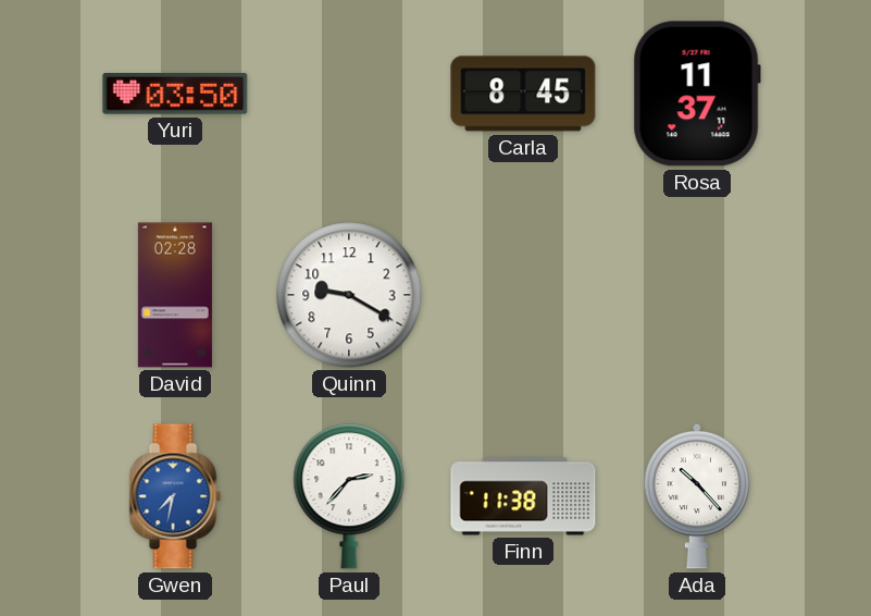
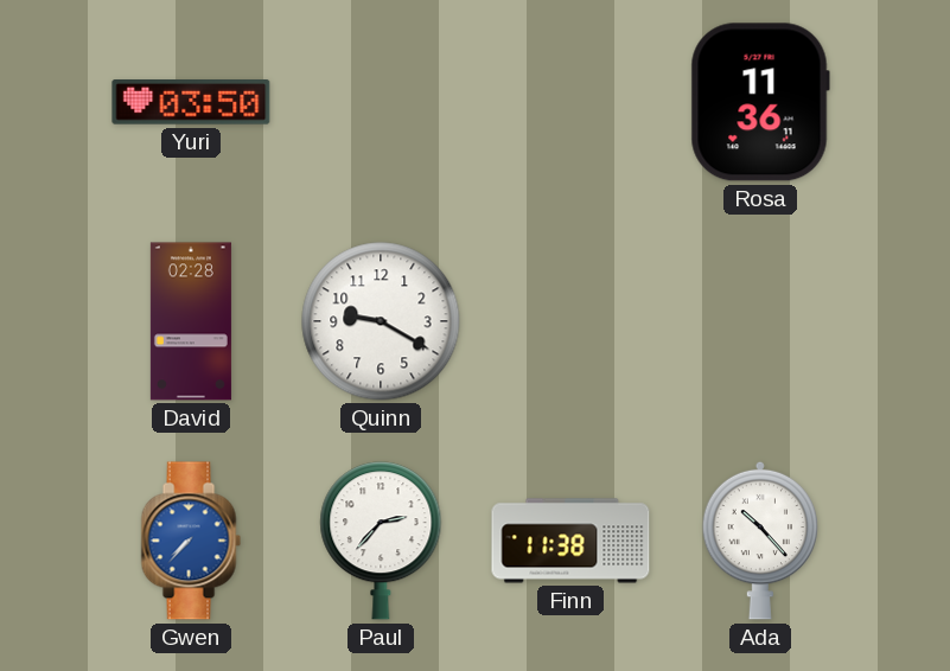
Carla: 8:45 -> none (523, 94)
Rosa: 11:37 -> 11:36 (760, 102)
Gwen: 7:32 -> 7:37 (191, 541)
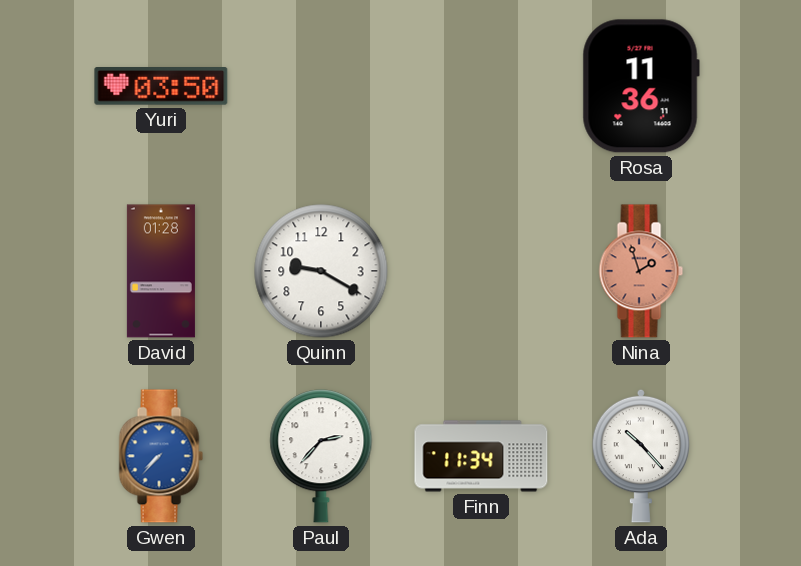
David: 02:28 -> 01:28 (161, 271)
Nina: none -> 1:57 (641, 271)
Finn: 11:38 -> 11:34 (481, 456)
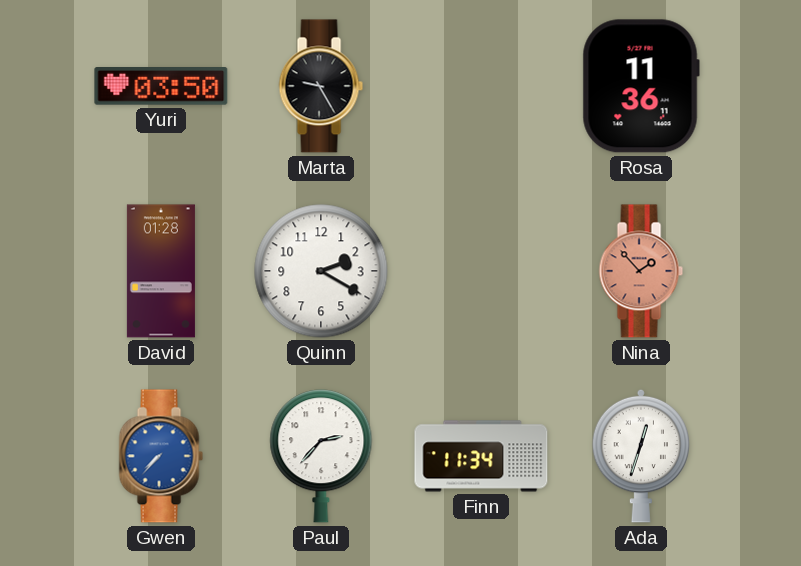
Marta: none -> 9:25 (321, 86)
Quinn: 9:20 -> 2:20 (321, 271)
Nina: 1:57 -> 1:53 (641, 271)
Ada: 10:23 -> 12:33 (641, 456)
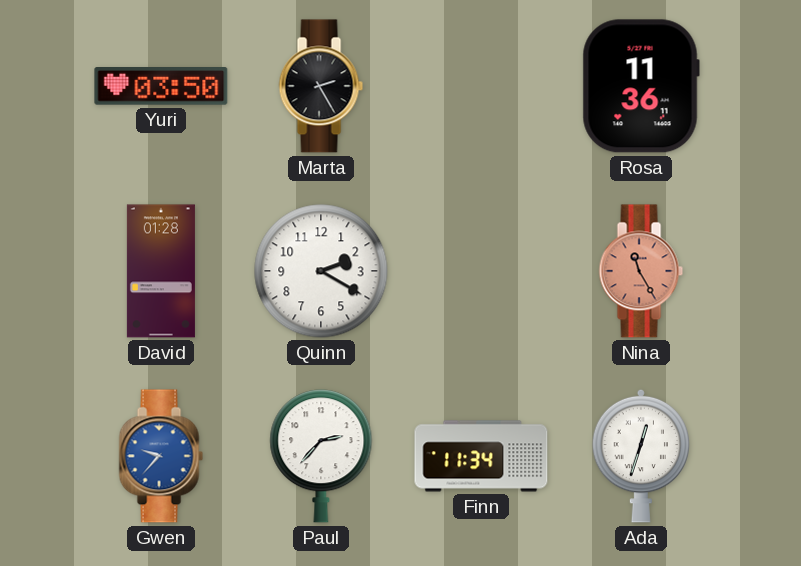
Marta: 9:25 -> 2:25 (321, 86)
Nina: 1:53 -> 11:25 (641, 271)
Gwen: 7:37 -> 9:37 (161, 456)
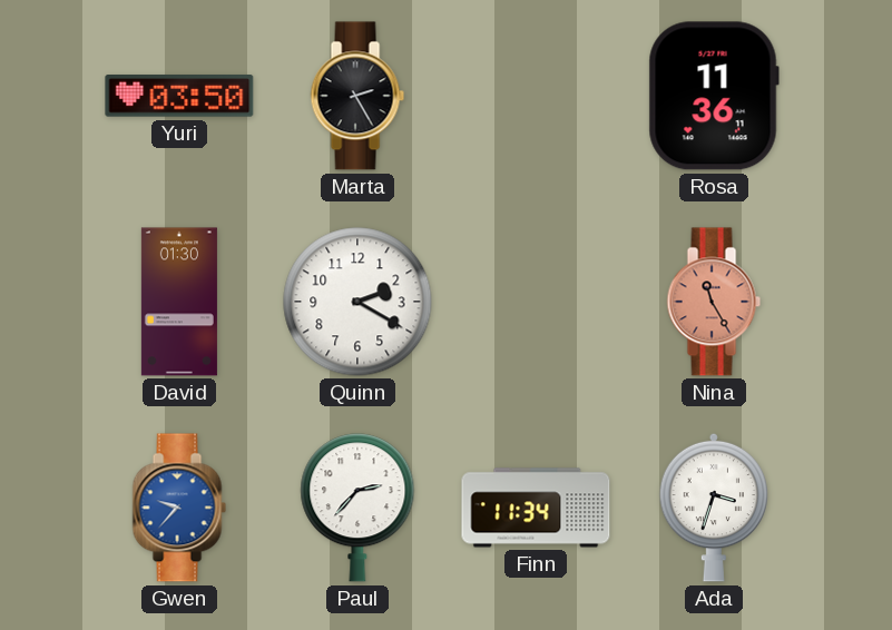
David: 01:28 -> 01:30 (179, 302)
Ada: 12:33 -> 3:33 (714, 508)
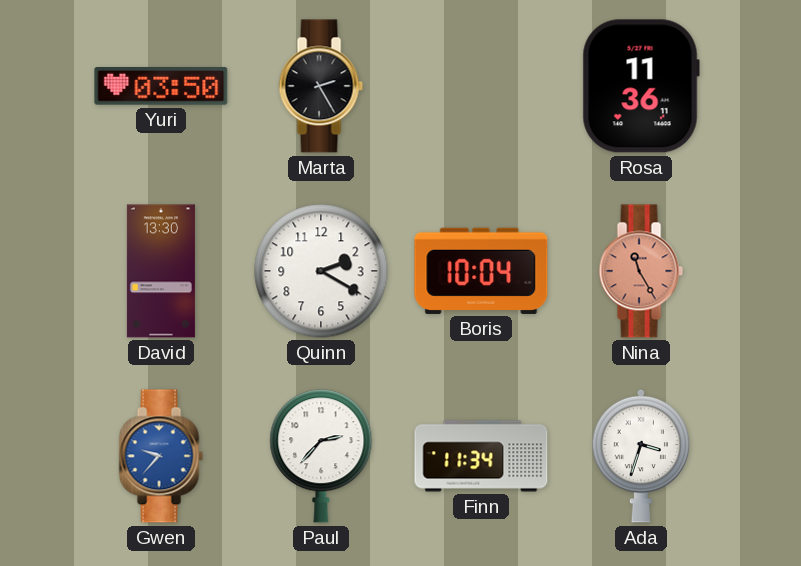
David: 01:30 -> 13:30 (161, 271)
Boris: none -> 10:04 (481, 271)
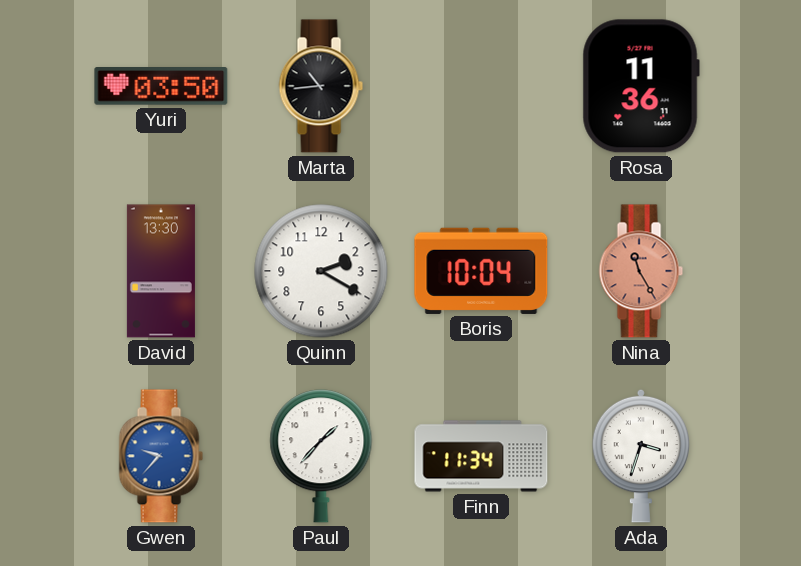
Marta: 2:25 -> 10:44 (321, 86)
Paul: 2:37 -> 1:37 (321, 456)
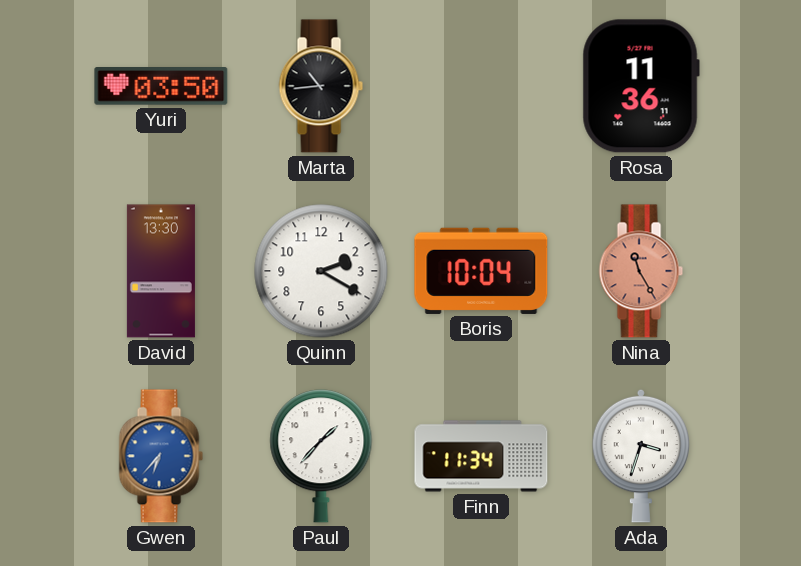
Gwen: 9:37 -> 6:37 (161, 456)
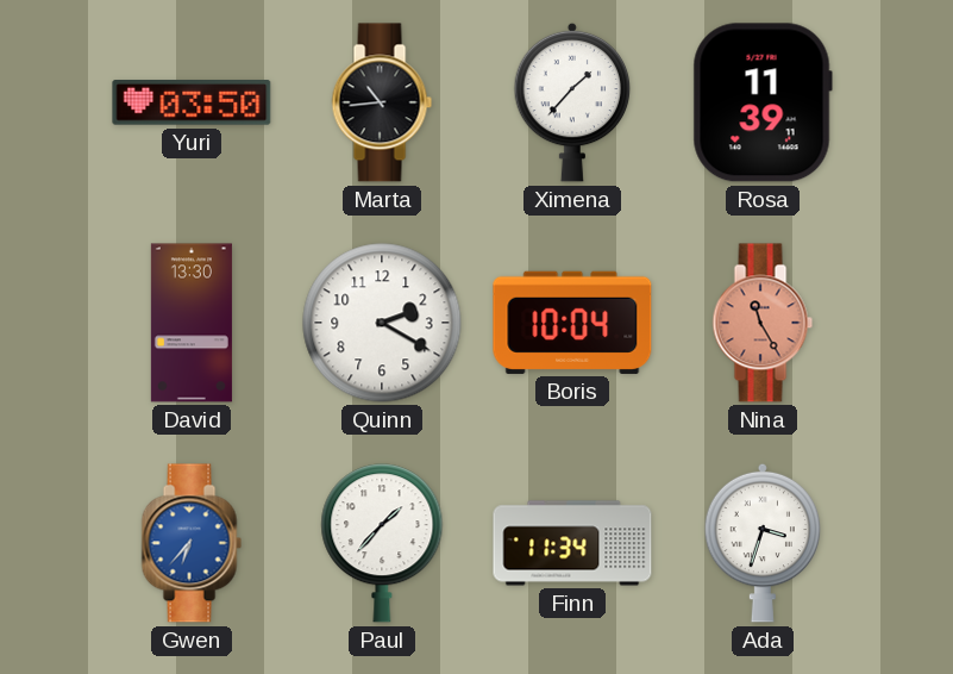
Ximena: none -> 1:37 (572, 102)
Rosa: 11:36 -> 11:39 (763, 102)
